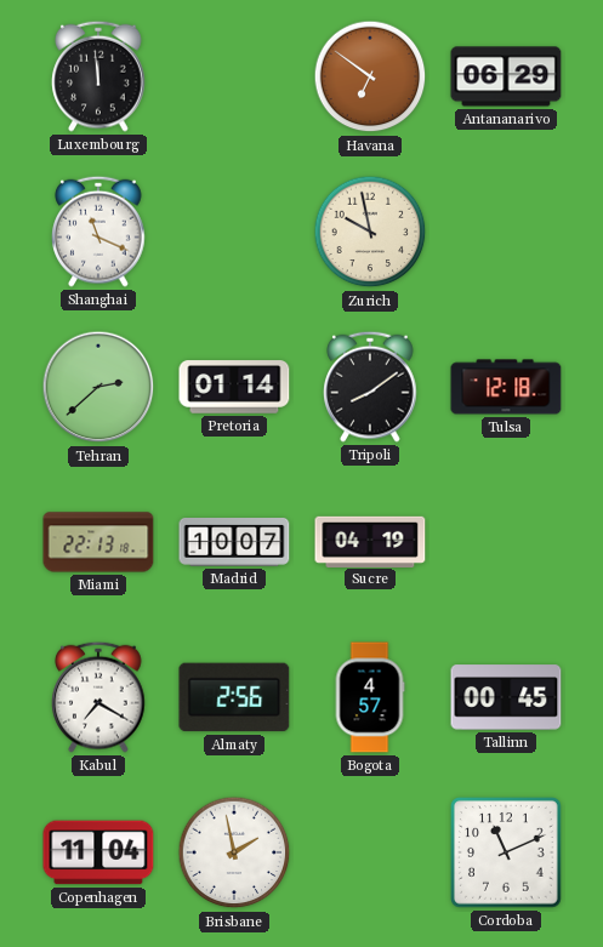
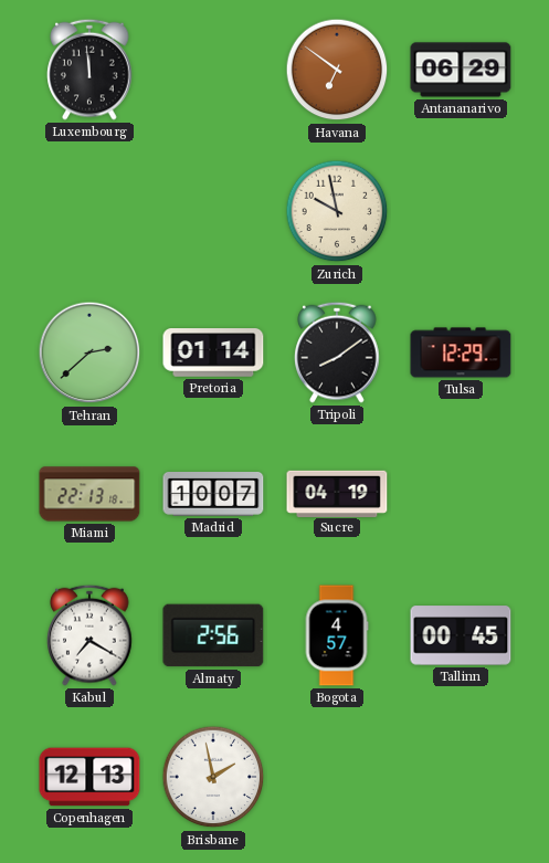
Shanghai: 11:19 -> none (98, 232)
Tulsa: 12:18 -> 12:29 (461, 352)
Copenhagen: 11:04 -> 12:13 (89, 777)
Cordoba: 11:11 -> none (506, 852)
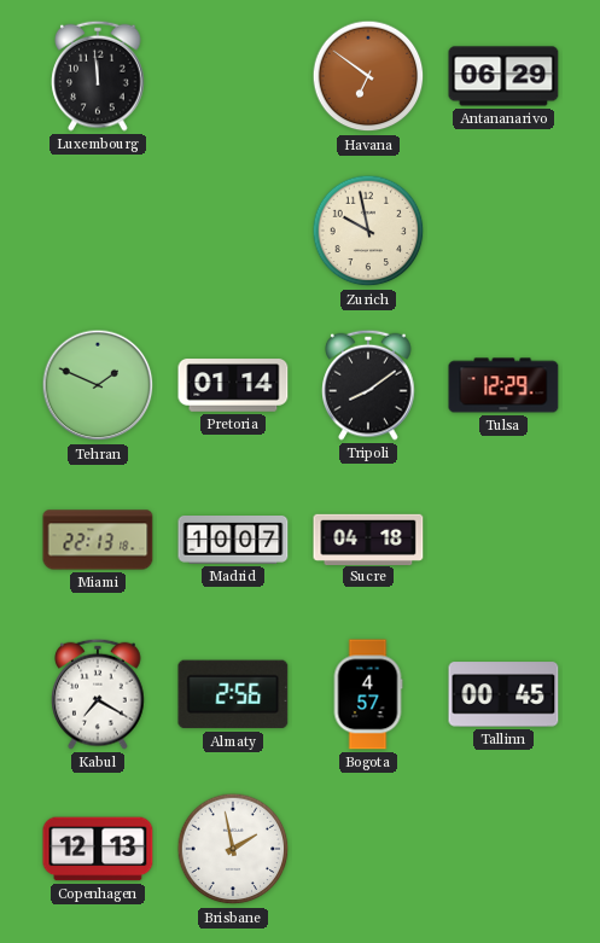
Tehran: 2:38 -> 1:49 (98, 385)
Sucre: 04:19 -> 04:18 (368, 539)
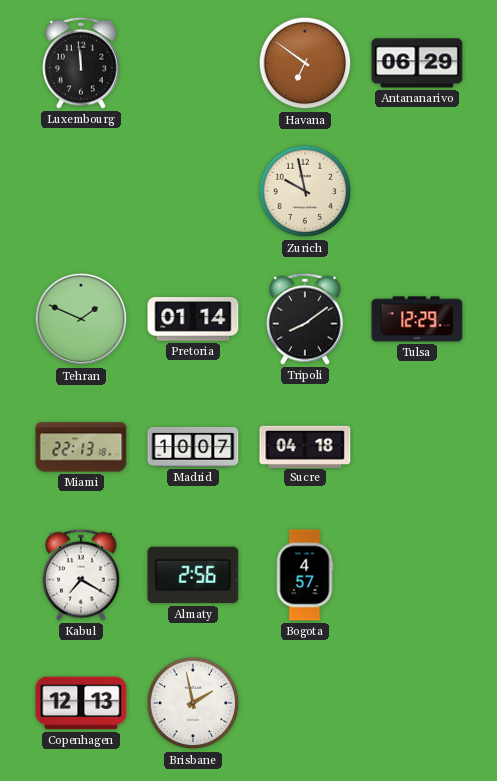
Tallinn: 00:45 -> none (503, 694)
